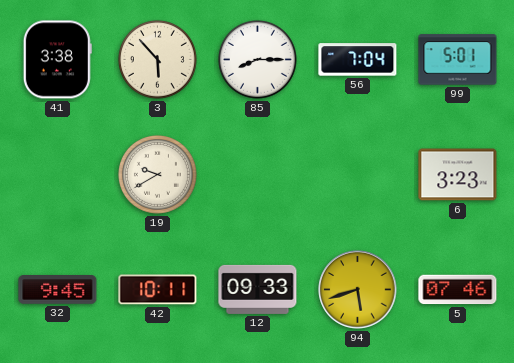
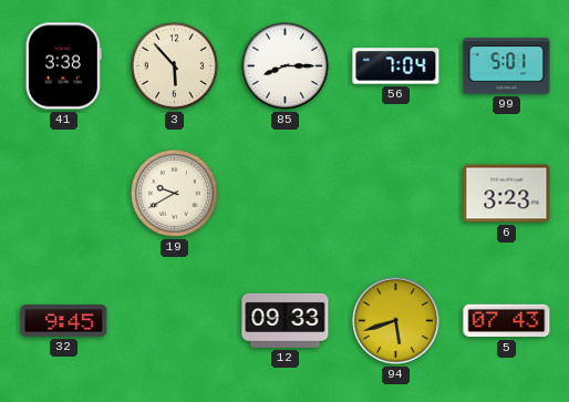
42: 10:11 -> none (158, 290)
5: 07:46 -> 07:43 (507, 321)
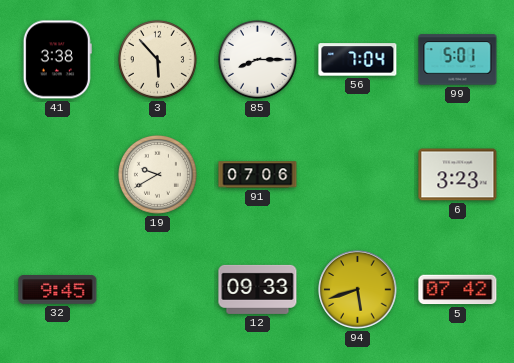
91: none -> 07:06 (258, 175)
5: 07:43 -> 07:42 (458, 290)
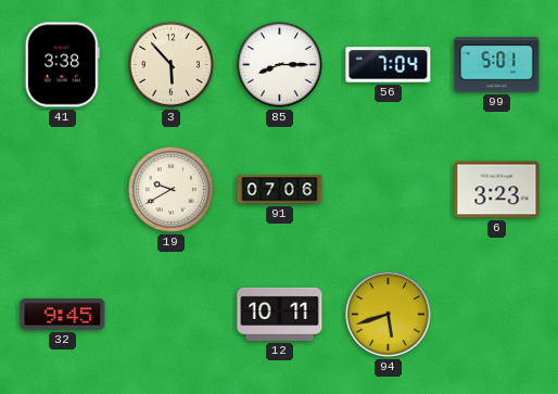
12: 09:33 -> 10:11 (280, 314)
5: 07:42 -> none (458, 290)
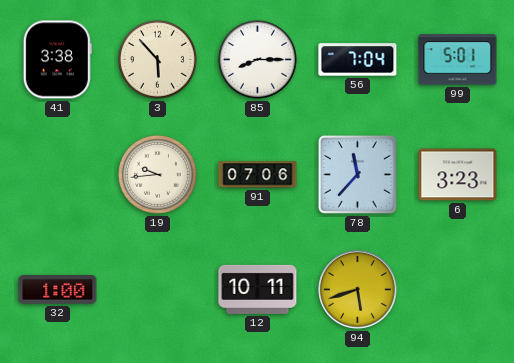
19: 9:40 -> 9:44 (157, 174)
78: none -> 11:37 (357, 174)
32: 9:45 -> 1:00 (58, 290)
